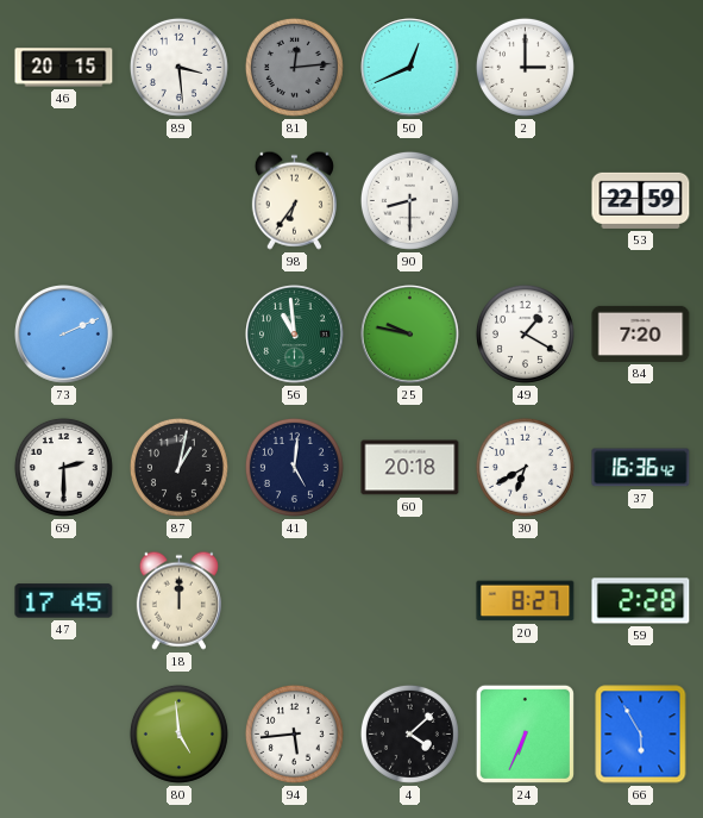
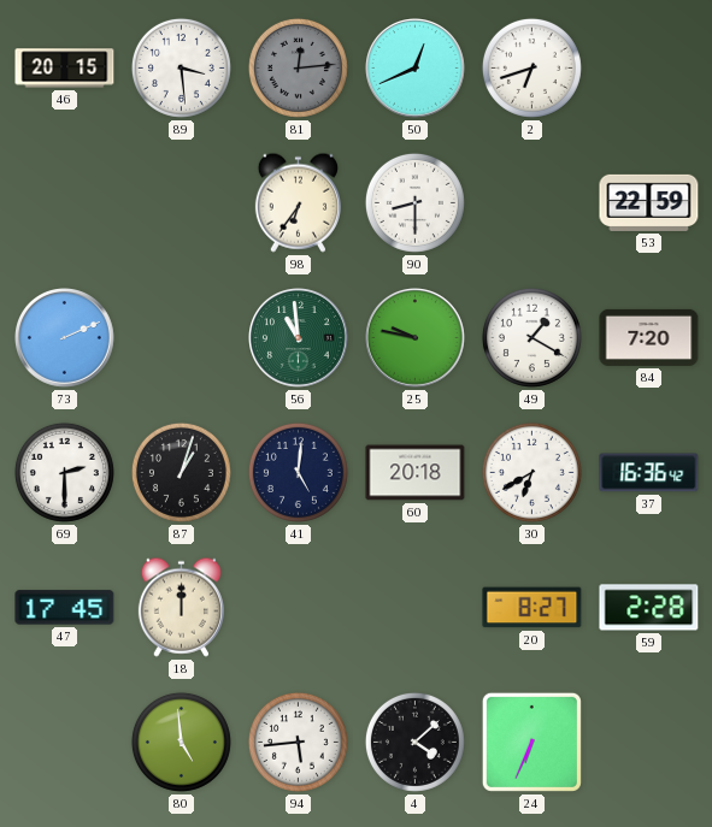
2: 3:00 -> 6:42 (531, 67)
87: 1:02 -> 1:03 (181, 472)
66: 5:55 -> none (641, 735)
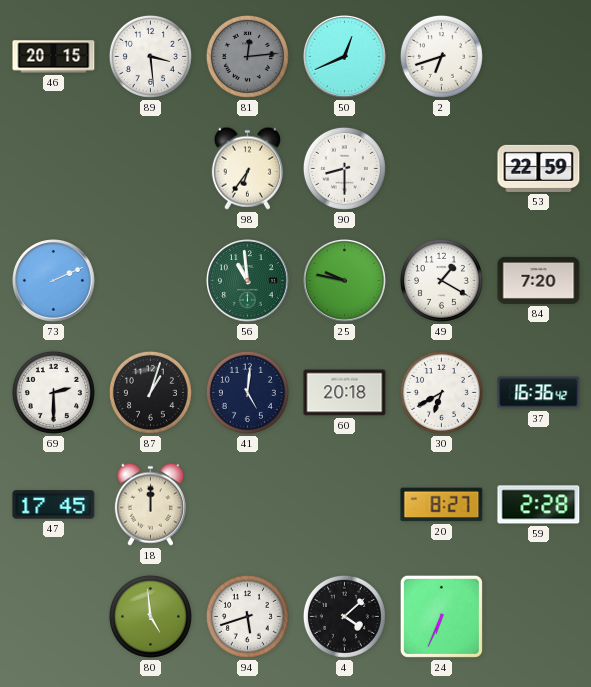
94: 5:44 -> 5:42 (247, 616)
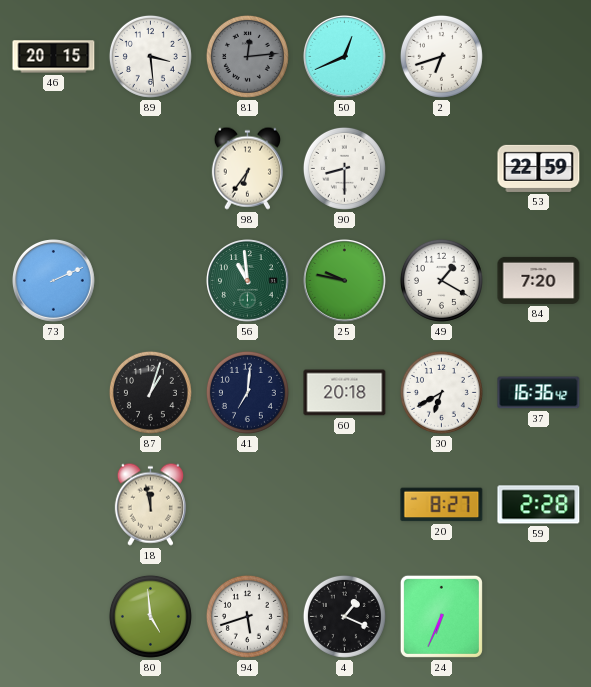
69: 2:30 -> none (53, 392)
41: 5:01 -> 7:01 (247, 392)
47: 17:45 -> none (54, 505)
18: 12:00 -> 11:58 (150, 504)
4: 4:08 -> 1:19 (344, 616)
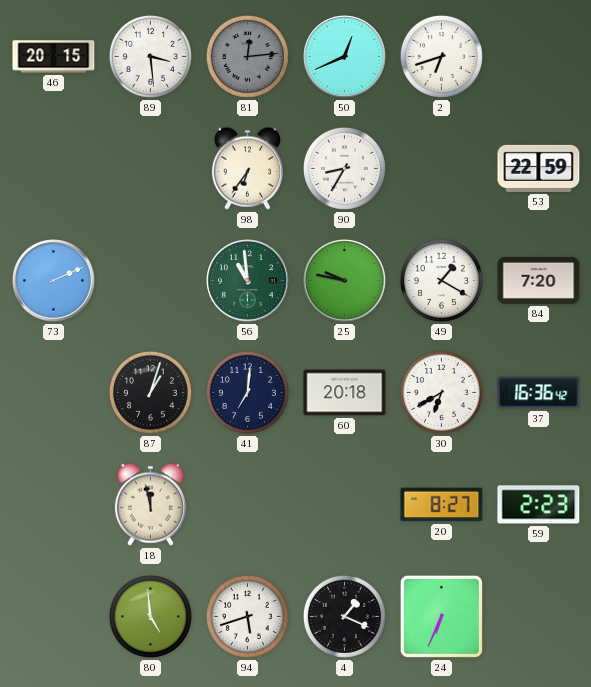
90: 8:30 -> 8:35 (344, 168)
59: 2:28 -> 2:23 (539, 505)
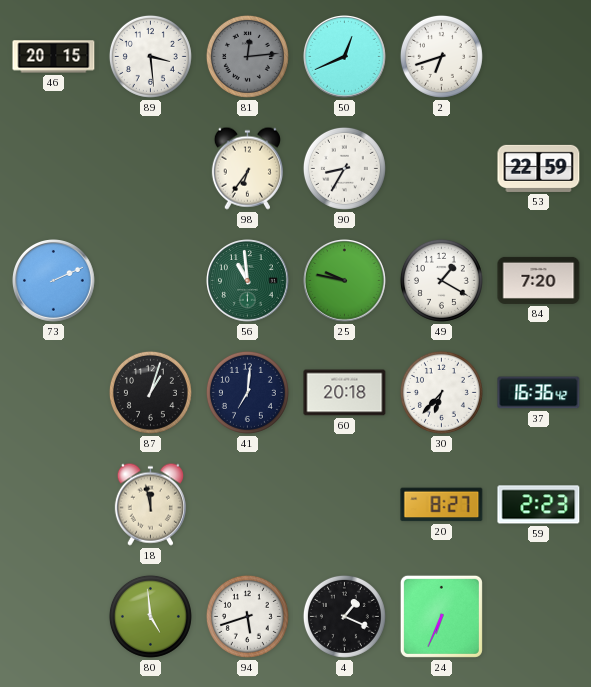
30: 6:40 -> 6:37 (441, 392)
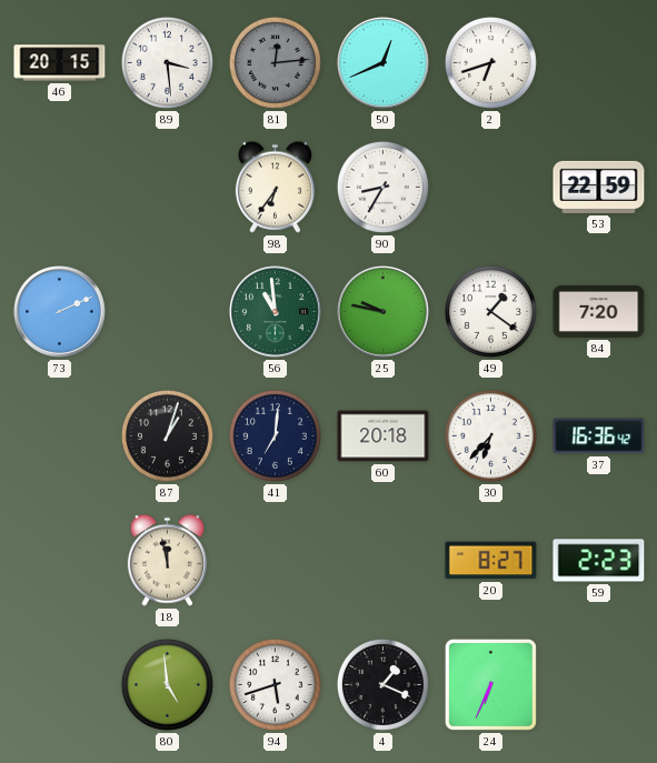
49: 1:20 -> 1:21 (490, 311)
